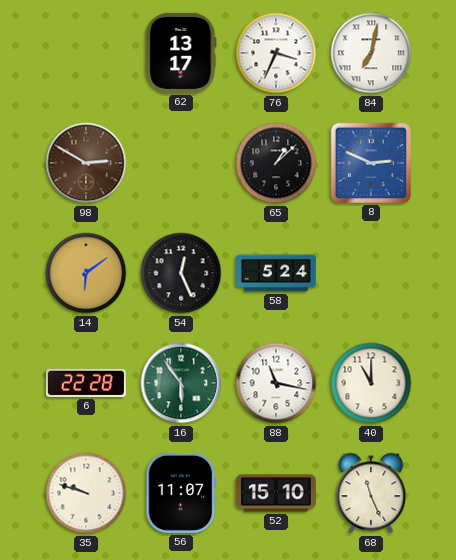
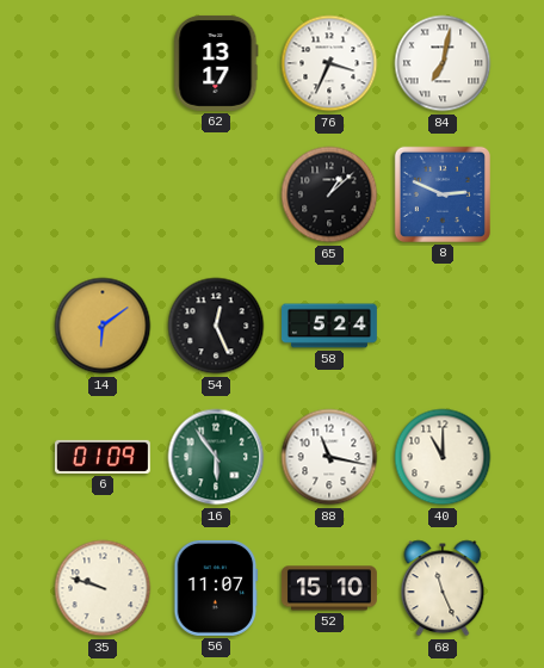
98: 2:50 -> none (86, 163)
6: 22:28 -> 01:09 (103, 457)
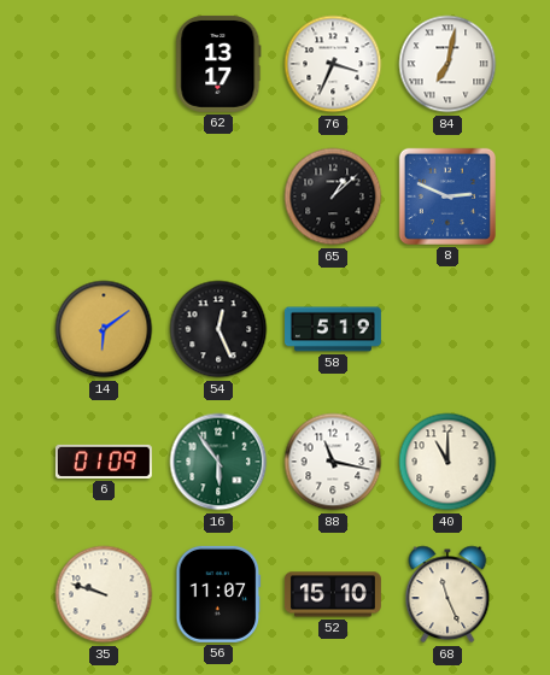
58: 5:24 -> 5:19 (334, 329)
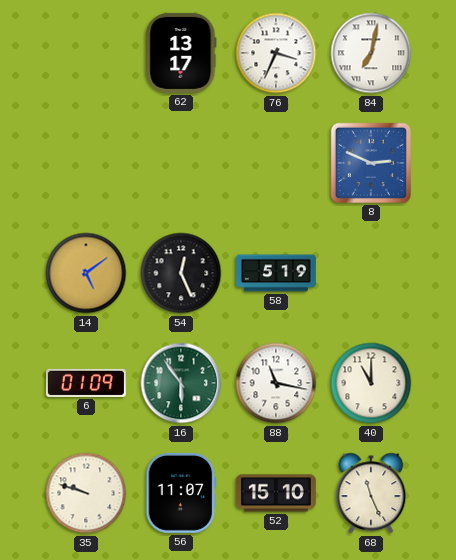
65: 1:08 -> none (333, 196)
14: 6:09 -> 5:09 (86, 273)
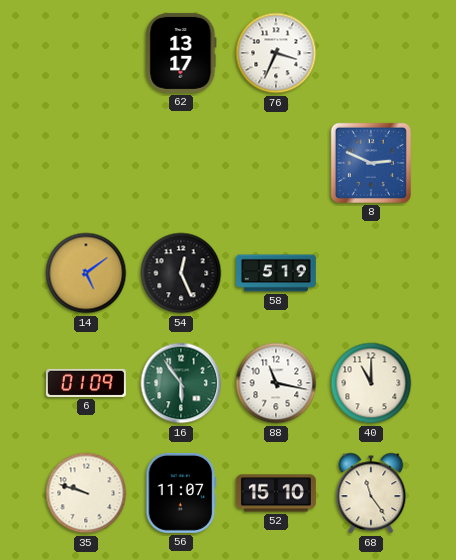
84: 7:02 -> none (371, 53)
68: 11:26 -> 11:24 (371, 493)
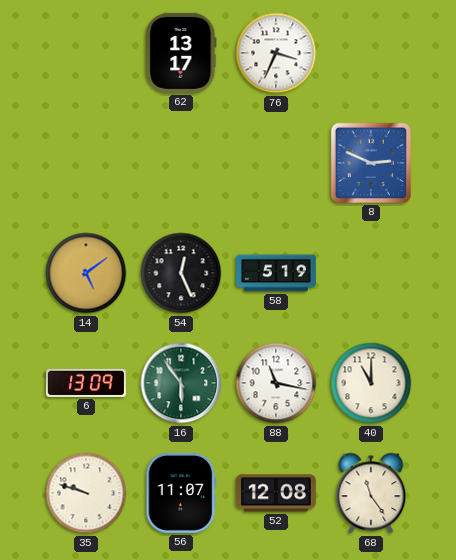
6: 01:09 -> 13:09 (86, 383)
52: 15:10 -> 12:08 (276, 493)
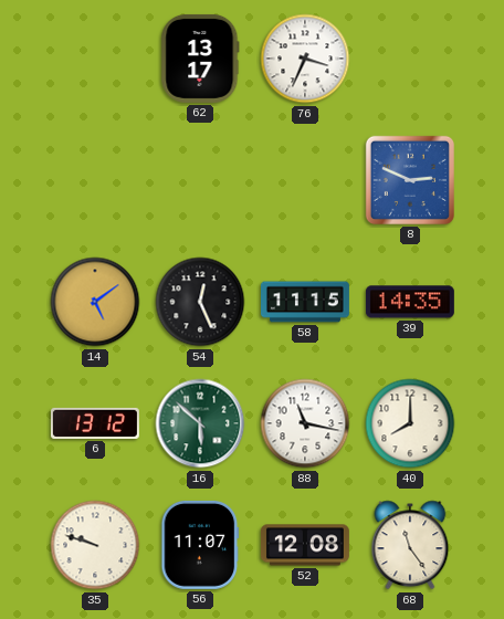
58: 5:19 -> 11:15 (306, 302)
39: none -> 14:35 (410, 302)
6: 13:09 -> 13:12 (95, 423)
16: 5:54 -> 5:52 (200, 423)
40: 11:00 -> 8:00 (410, 423)
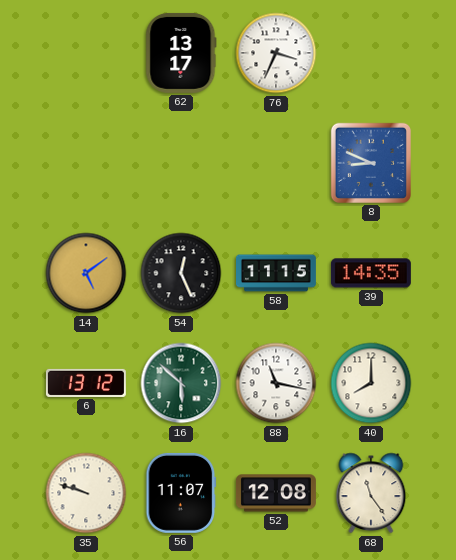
8: 2:49 -> 8:49 (371, 163)
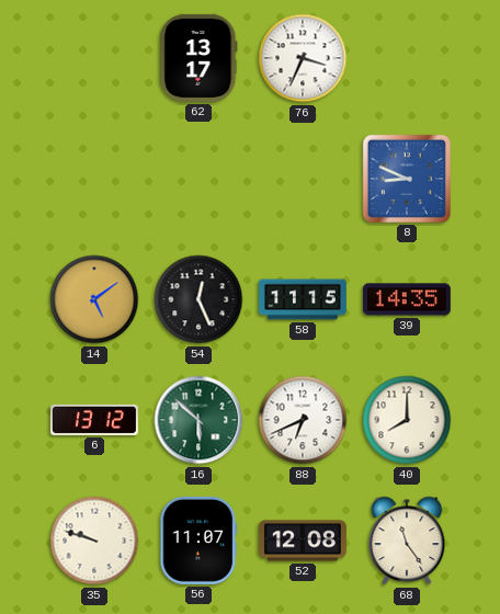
88: 11:17 -> 6:41 (303, 420)
